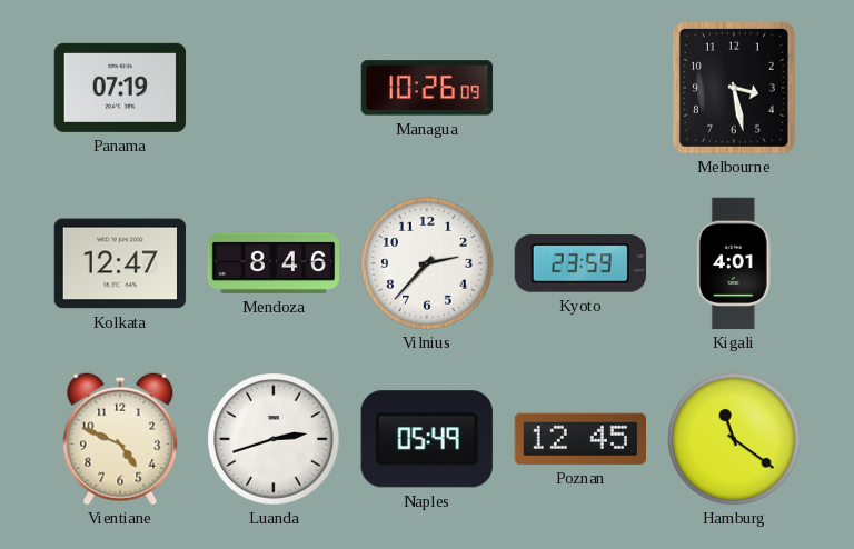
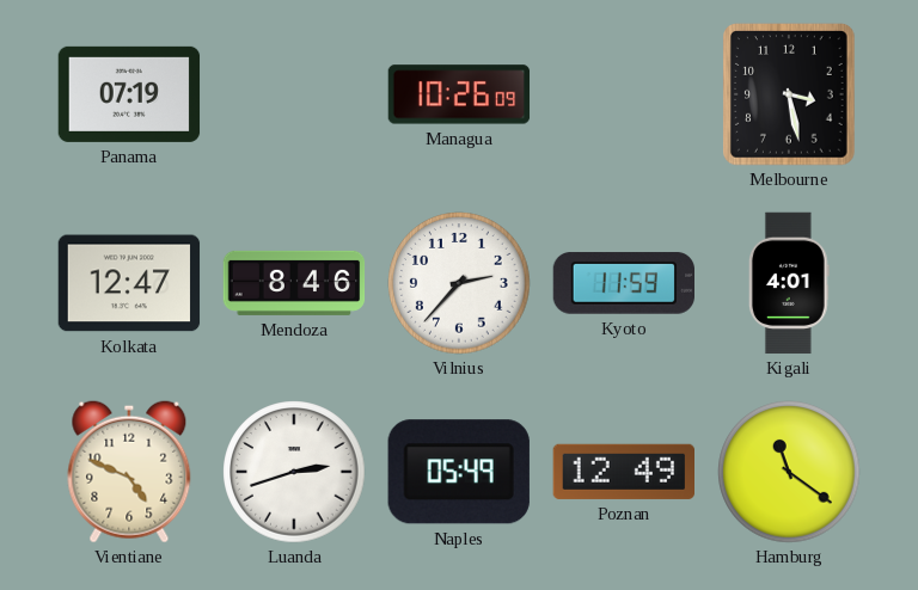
Kyoto: 23:59 -> 11:59 (623, 283)
Poznan: 12:45 -> 12:49 (623, 472)
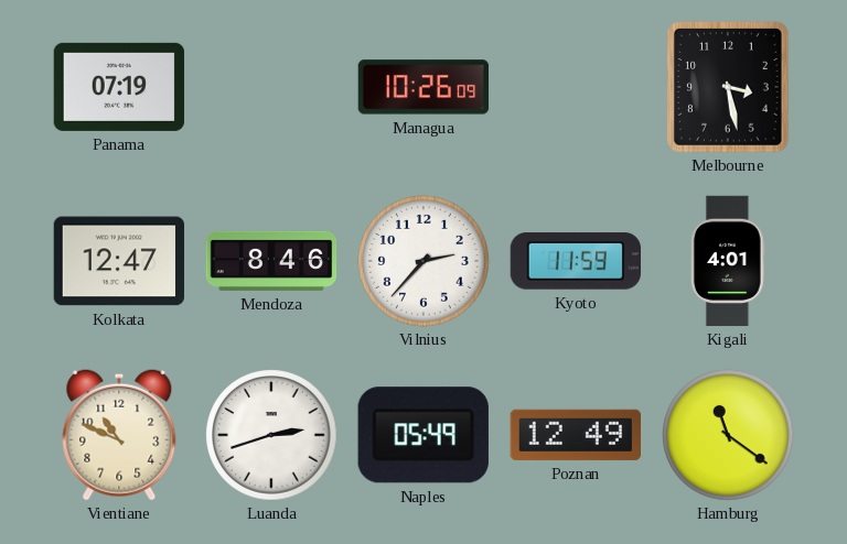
Vientiane: 4:49 -> 10:49 (119, 435)
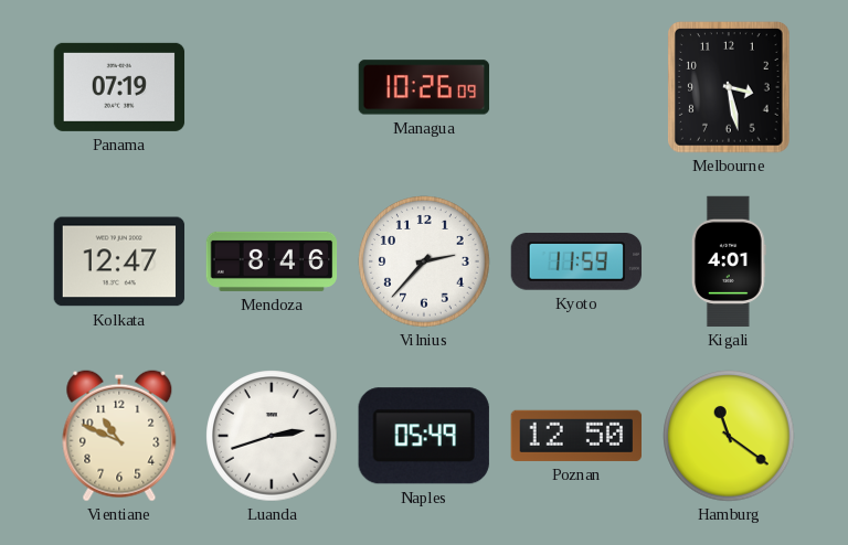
Poznan: 12:49 -> 12:50 (575, 436)
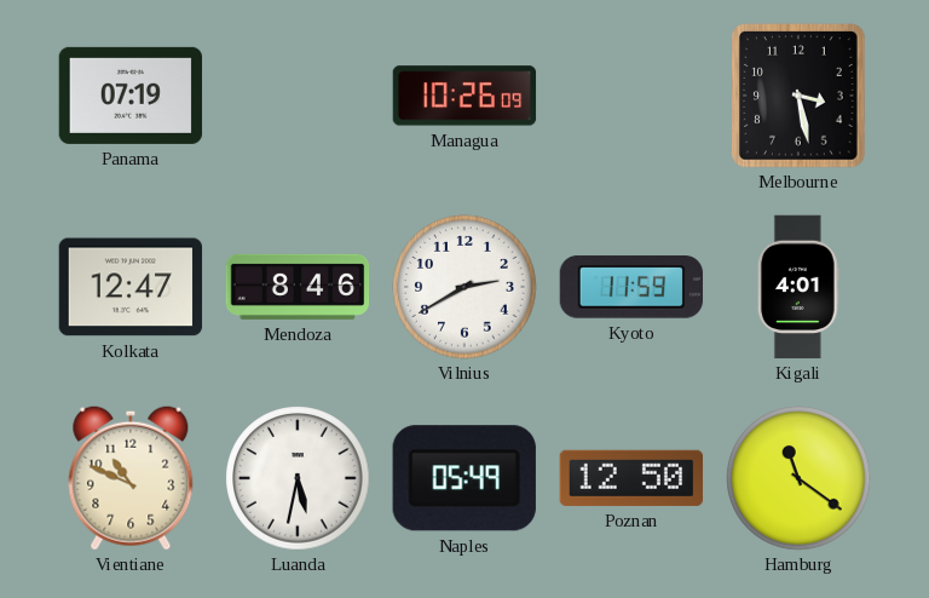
Vilnius: 2:37 -> 2:40 (464, 287)
Luanda: 2:42 -> 5:32 (298, 478)
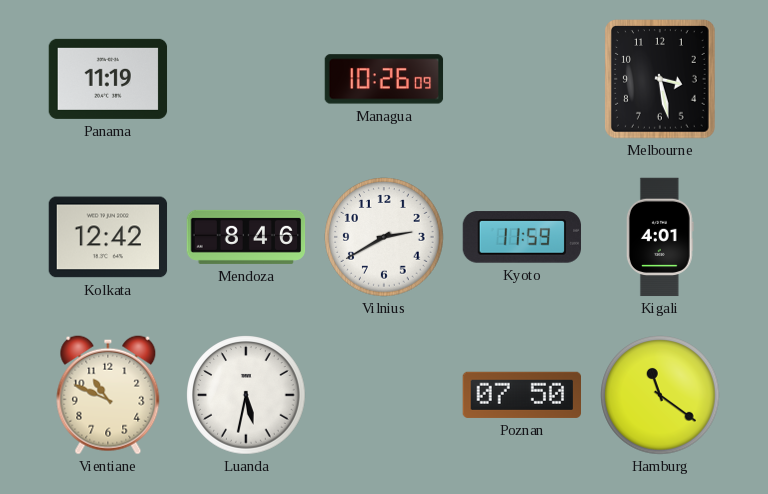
Panama: 07:19 -> 11:19 (108, 79)
Kolkata: 12:47 -> 12:42 (108, 237)
Naples: 05:49 -> none (464, 478)
Poznan: 12:50 -> 07:50 (521, 395)
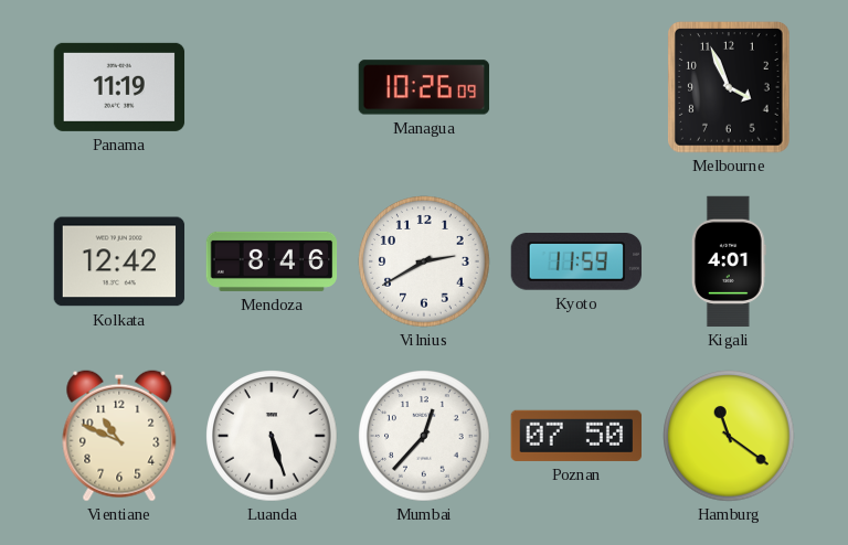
Melbourne: 3:28 -> 3:56 (730, 87)
Luanda: 5:32 -> 5:27 (272, 436)
Mumbai: none -> 12:37 (424, 436)
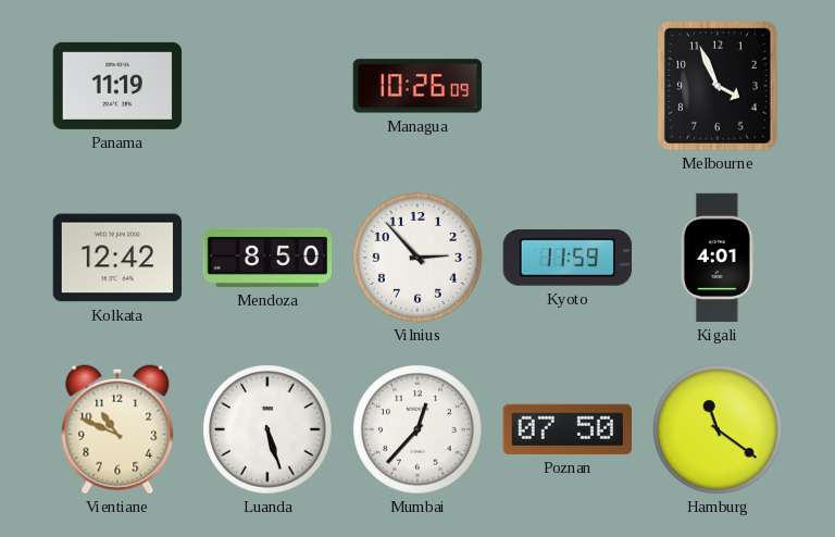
Mendoza: 8:46 -> 8:50 (267, 258)
Vilnius: 2:40 -> 2:53 (417, 258)
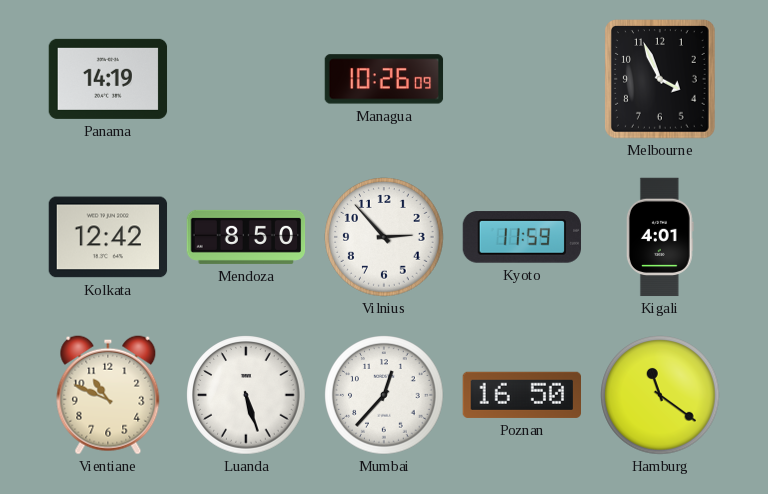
Panama: 11:19 -> 14:19 (108, 79)
Poznan: 07:50 -> 16:50 (521, 395)
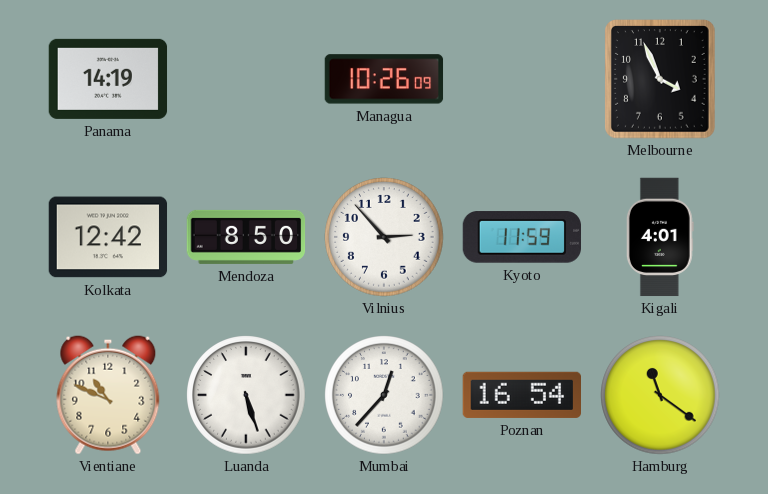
Poznan: 16:50 -> 16:54 (521, 395)
